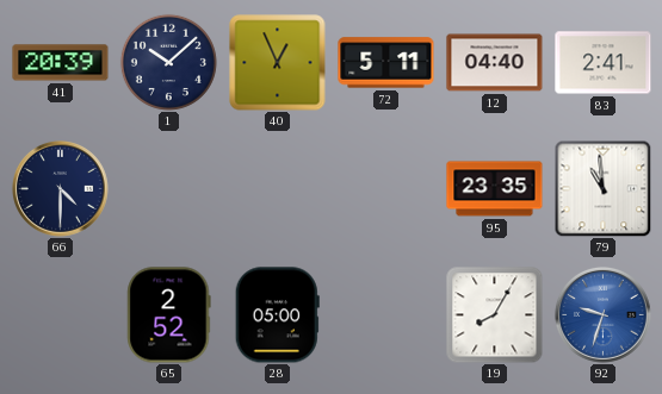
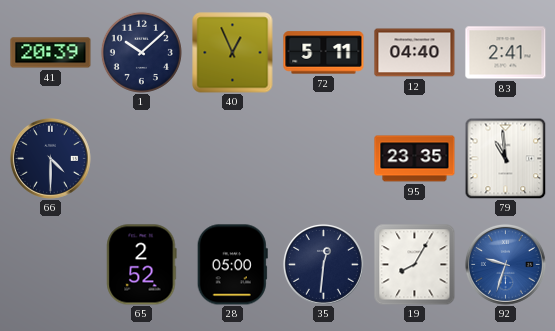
35: none -> 12:31 (323, 264)
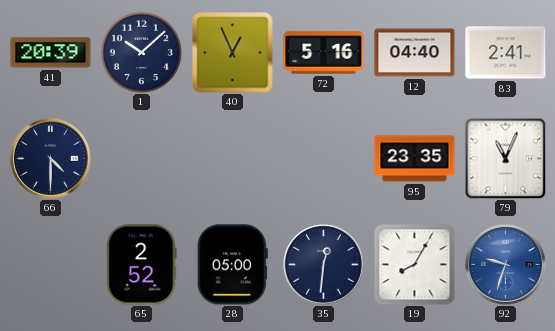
72: 5:11 -> 5:16 (324, 53)
79: 10:59 -> 11:04 (505, 158)
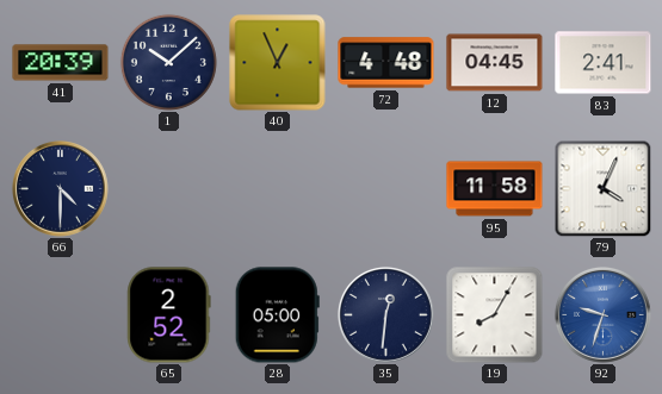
72: 5:16 -> 4:48 (386, 63)
12: 04:40 -> 04:45 (495, 63)
95: 23:35 -> 11:58 (495, 189)
79: 11:04 -> 4:04 (602, 188)
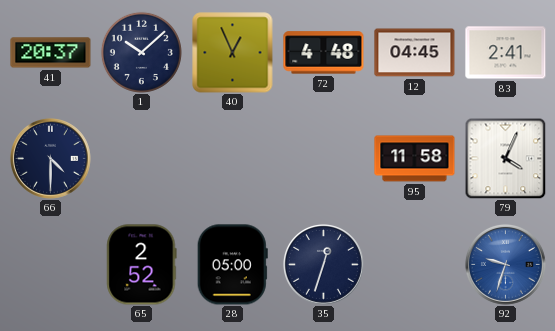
41: 20:39 -> 20:37 (51, 53)
35: 12:31 -> 12:33 (323, 264)
19: 8:05 -> none (495, 315)
